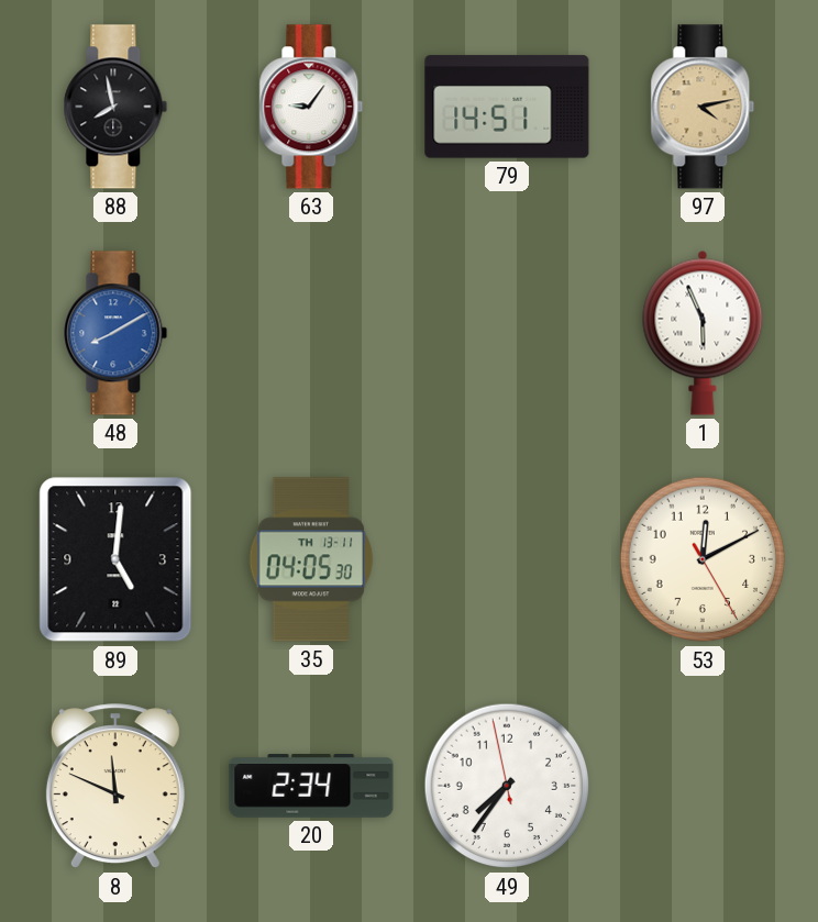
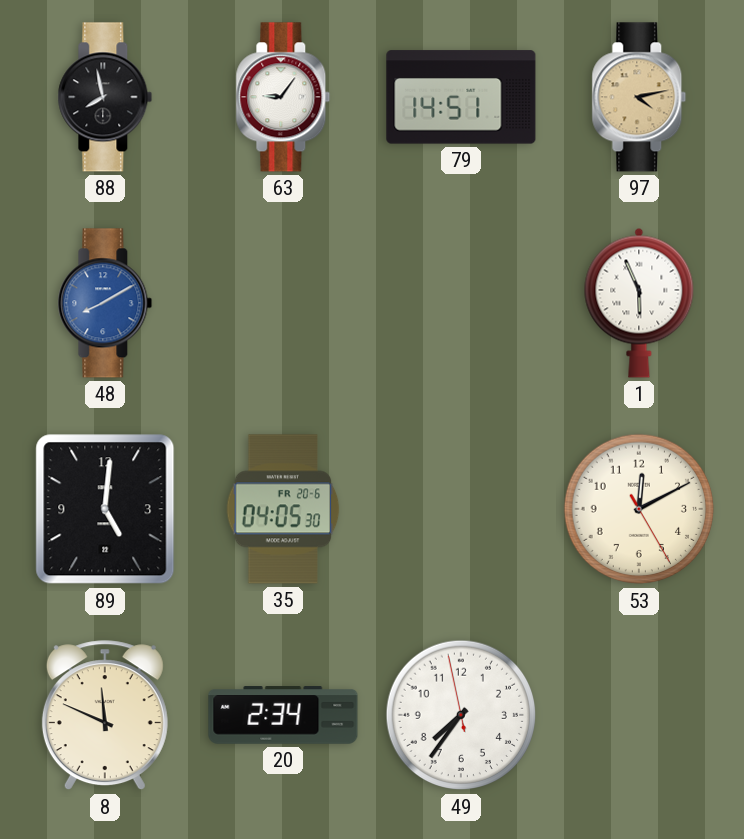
35 date: TH 13-11 -> FR 20-6 (283, 509)
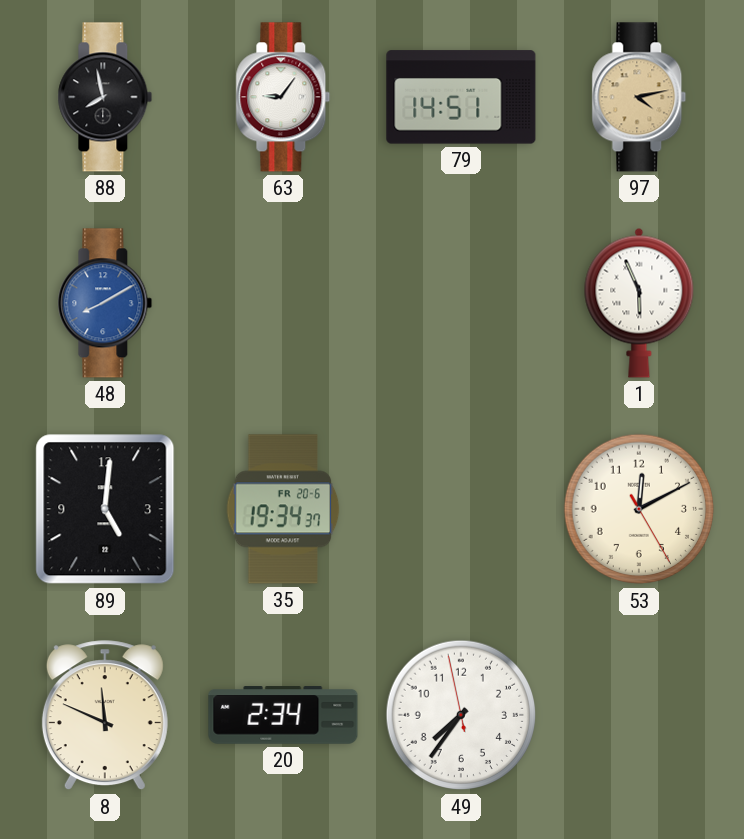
35: 04:05 -> 19:34 (283, 509)
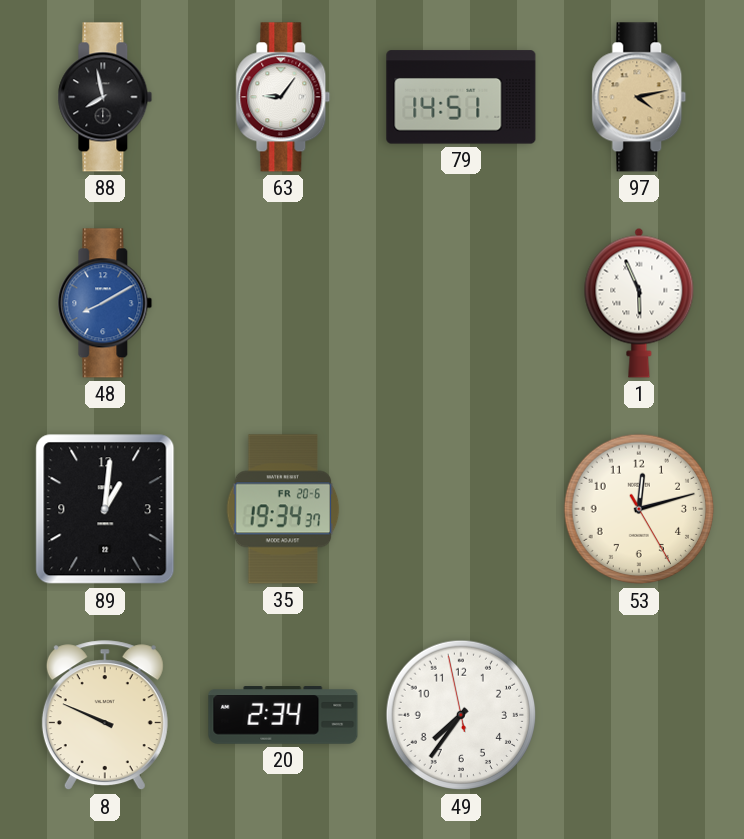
89: 5:01 -> 1:01 (105, 509)
53: 12:10 -> 12:12 (639, 509)
8: 11:49 -> 9:49 (105, 716)
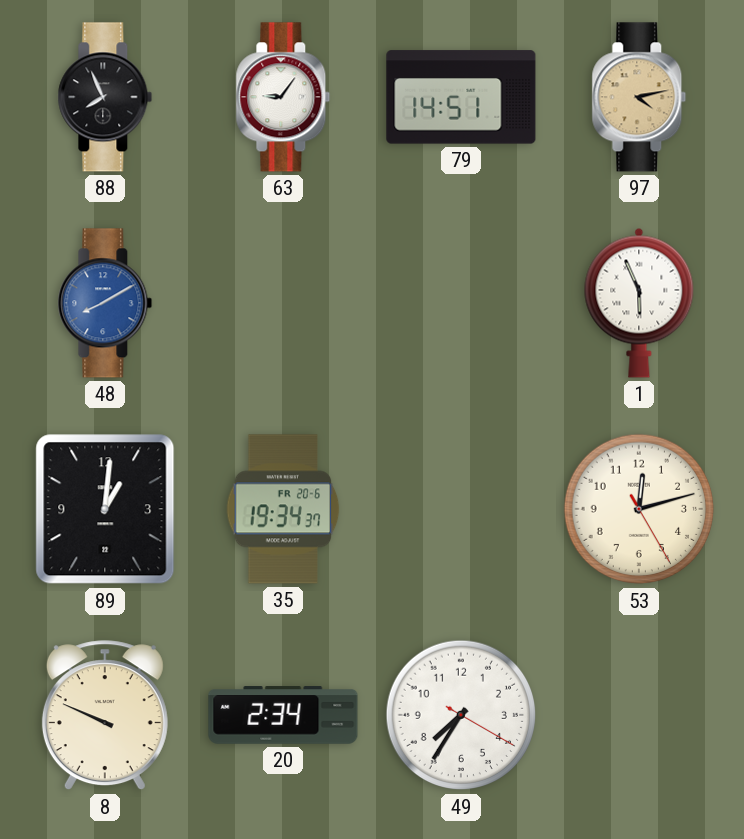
88: 7:58 -> 7:56 (105, 97)
49: 7:35:58 -> 7:35:20 (461, 715)
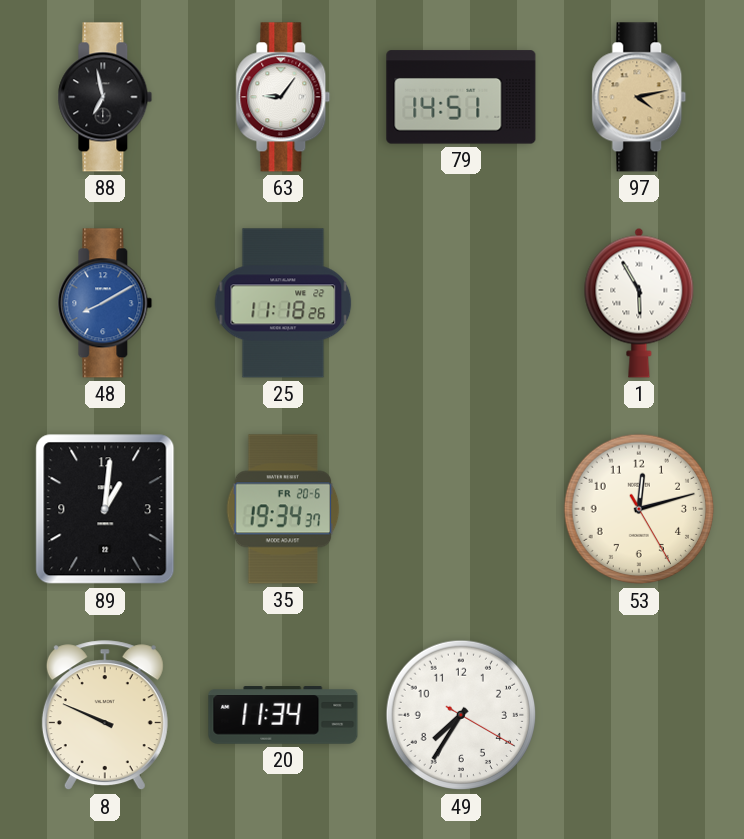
88: 7:56 -> 6:58 (105, 97)
25: none -> 11:18 (283, 303)
1: 5:56 -> 5:55 (639, 303)
20: 2:34 -> 11:34 (283, 715)
